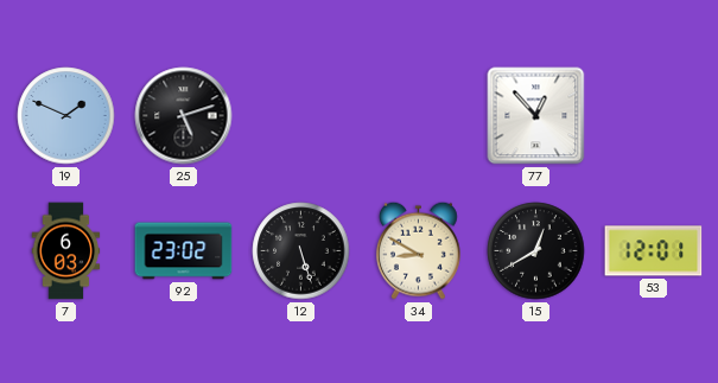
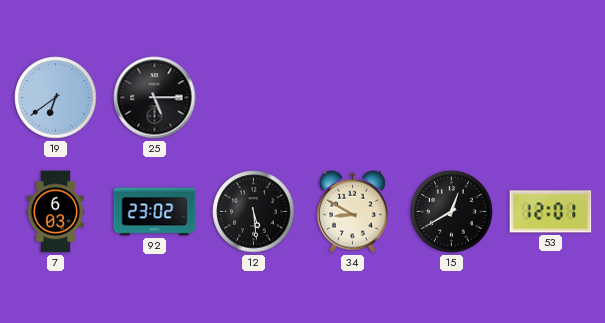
19: 1:49 -> 6:39 (56, 98)
25: 5:12 -> 5:15 (155, 98)
77: 12:53 -> none (536, 116)
12: 5:27 -> 5:29 (254, 212)
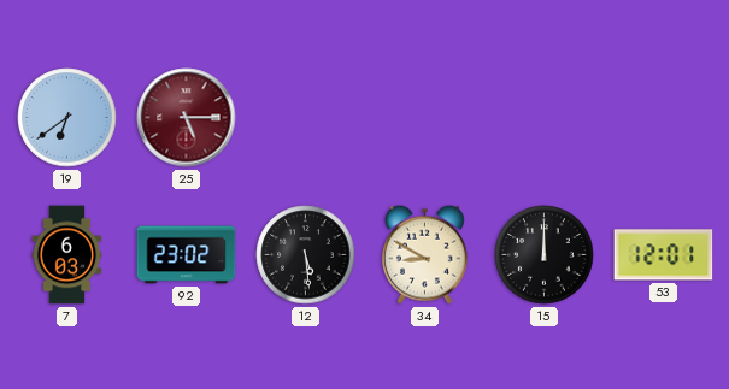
25 dial: black -> burgundy (187, 118)
15: 12:40 -> 12:00 (545, 255)
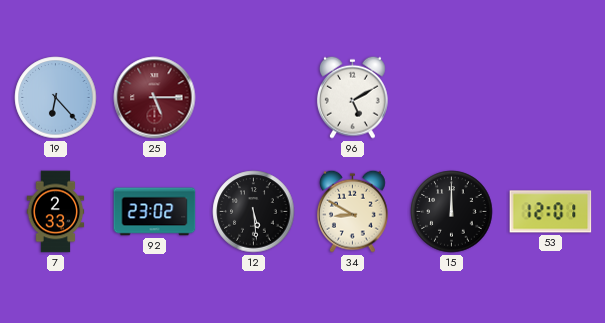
19: 6:39 -> 6:23 (56, 98)
96: none -> 5:10 (352, 97)
7: 6:03 -> 2:33 (56, 212)
